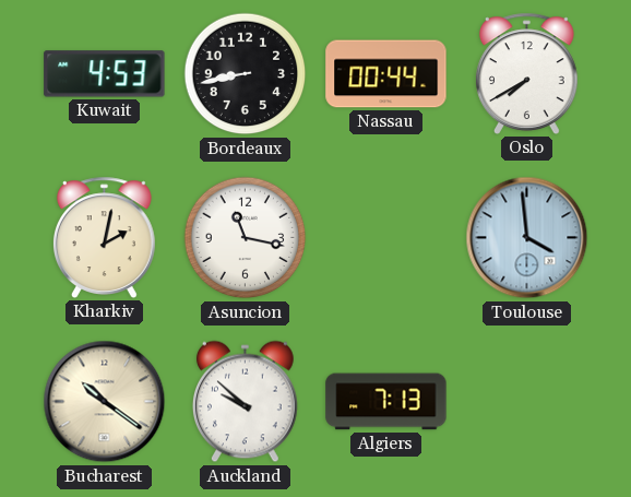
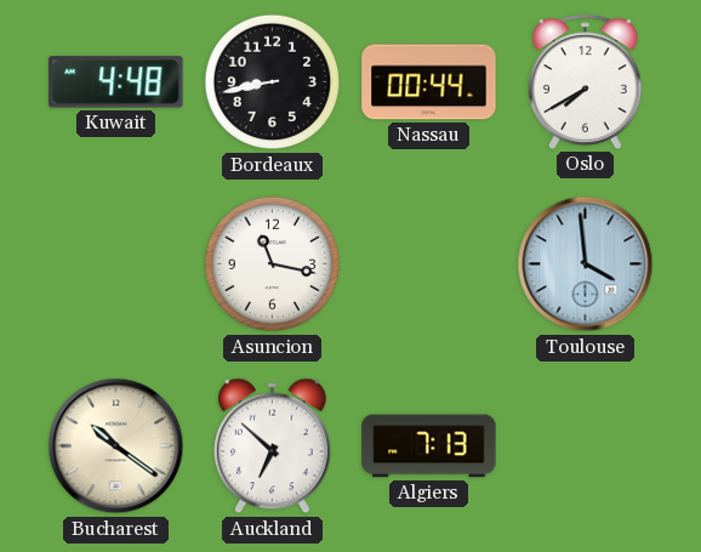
Kuwait: 4:53 -> 4:48 (116, 82)
Kharkiv: 2:02 -> none (104, 237)
Auckland: 9:52 -> 6:52 (272, 446)
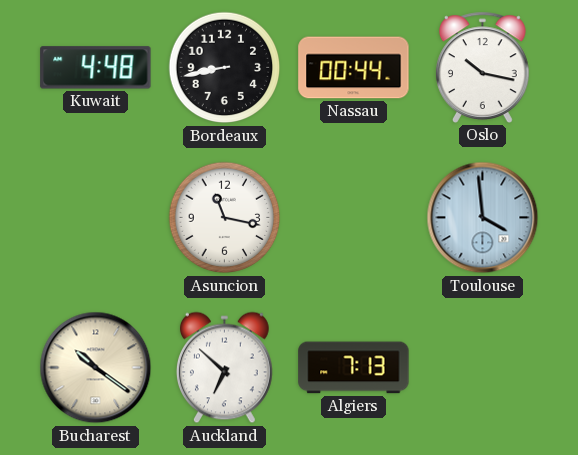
Oslo: 7:40 -> 10:17 (482, 67)
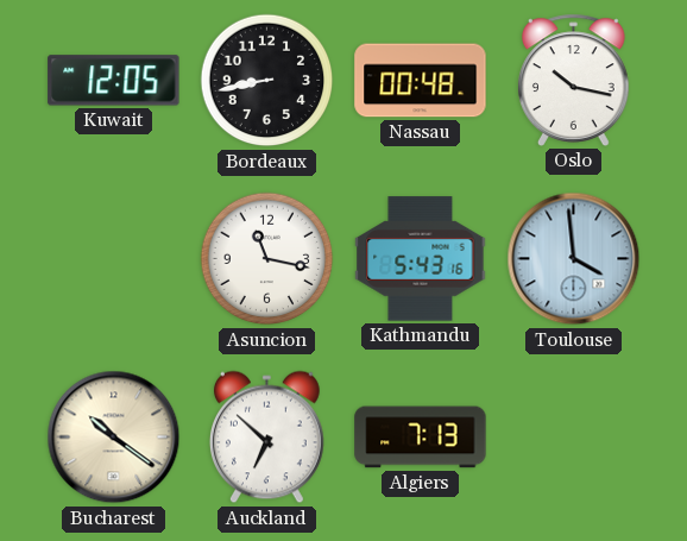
Kuwait: 4:48 -> 12:05 (114, 81)
Nassau: 00:44 -> 00:48 (421, 81)
Kathmandu: none -> 5:43 (421, 259)
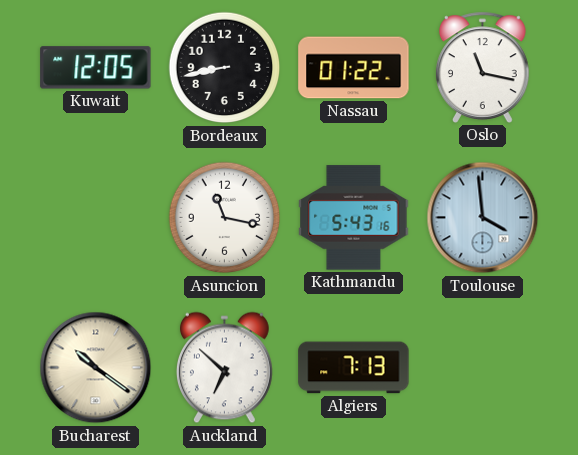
Nassau: 00:48 -> 01:22 (354, 68)
Oslo: 10:17 -> 11:17 (482, 67)
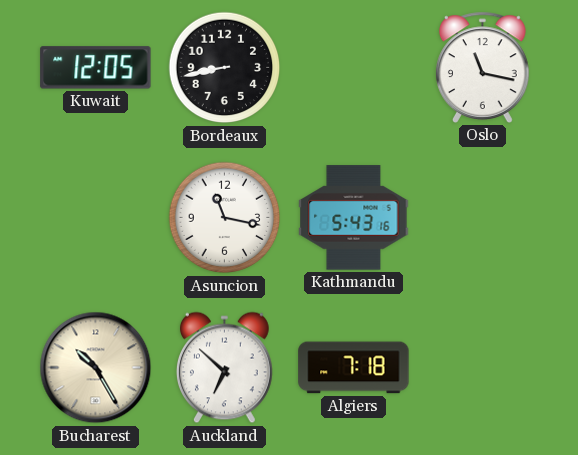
Nassau: 01:22 -> none (354, 68)
Toulouse: 3:59 -> none (483, 218)
Bucharest: 10:21 -> 10:25 (96, 368)
Algiers: 7:13 -> 7:18 (354, 368)
